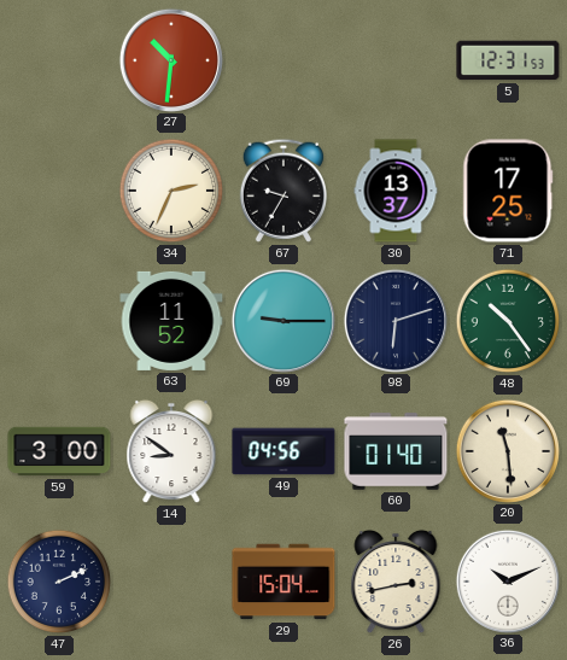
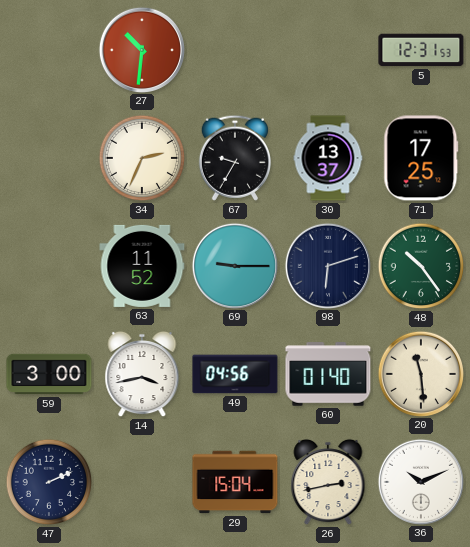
14: 8:51 -> 3:43 (142, 374)
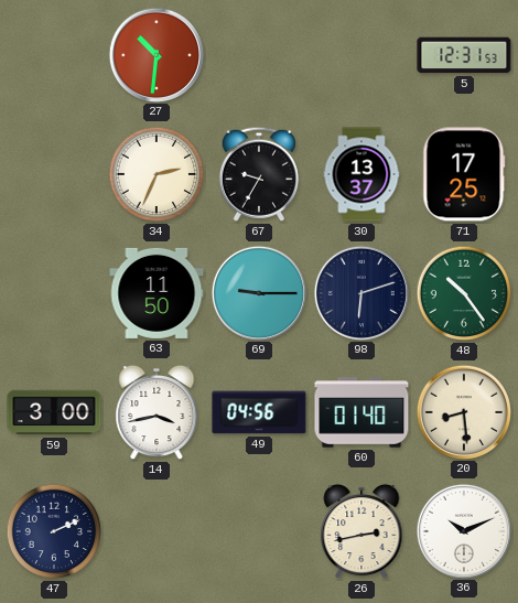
63: 11:52 -> 11:50 (157, 293)
20: 11:29 -> 8:29 (463, 411)
29: 15:04 -> none (235, 482)
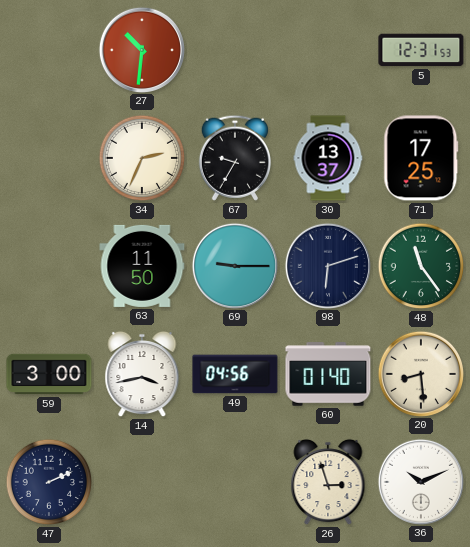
48: 10:24 -> 11:24 (421, 266)
26: 2:43 -> 2:57 (328, 482)
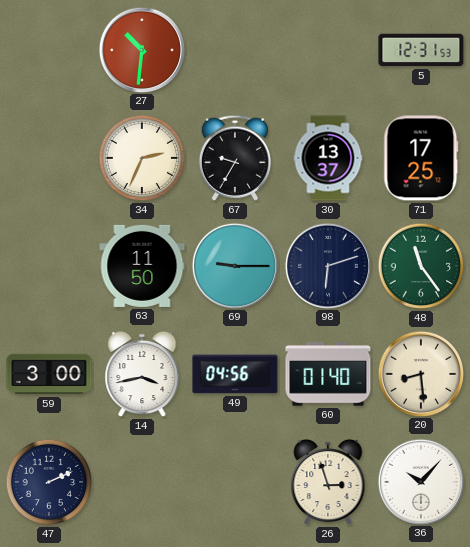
36: 10:11 -> 10:07 (420, 481)
